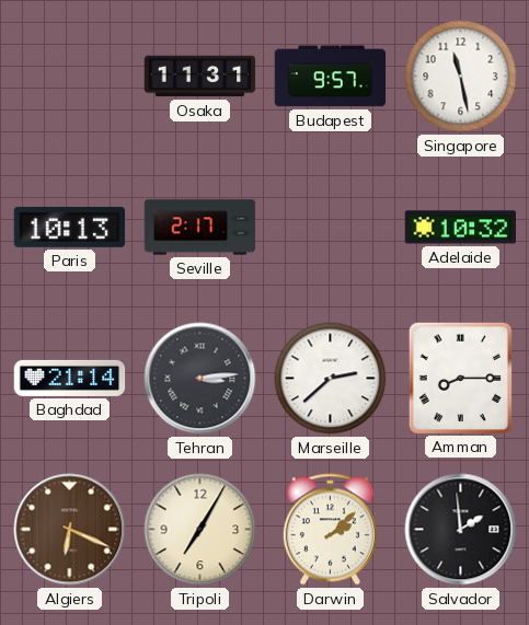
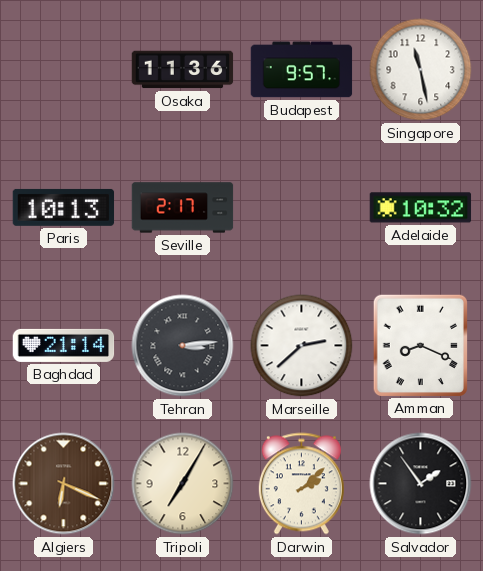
Osaka: 11:31 -> 11:36 (183, 70)
Amman: 8:15 -> 8:19 (420, 345)
Salvador: 1:59 -> 1:54 (421, 484)
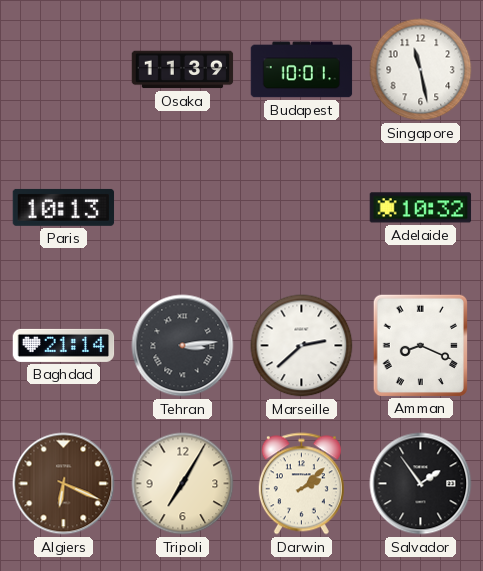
Osaka: 11:36 -> 11:39 (183, 70)
Budapest: 9:57 -> 10:01 (302, 70)
Seville: 2:17 -> none (183, 208)
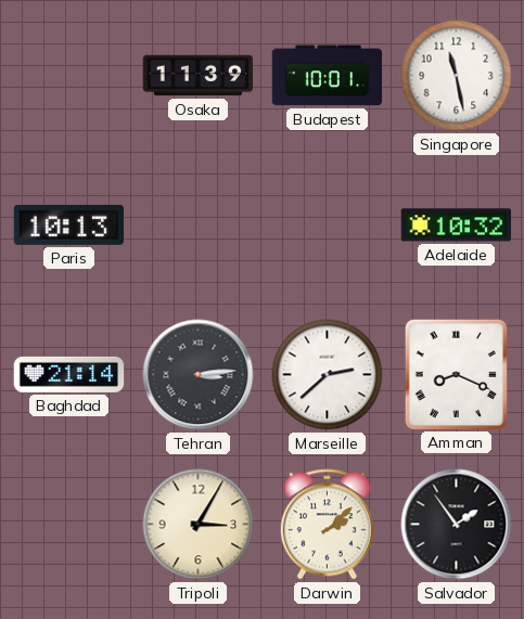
Algiers: 6:19 -> none (64, 484)
Tripoli: 7:05 -> 3:05 (199, 525)
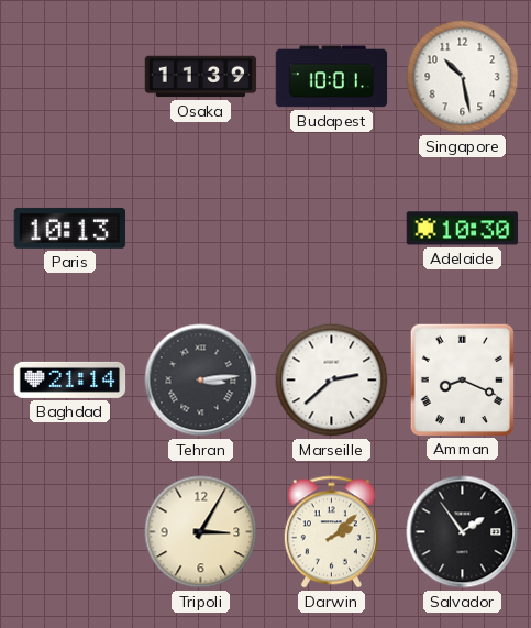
Singapore: 11:28 -> 10:28 (463, 77)
Adelaide: 10:32 -> 10:30 (463, 229)
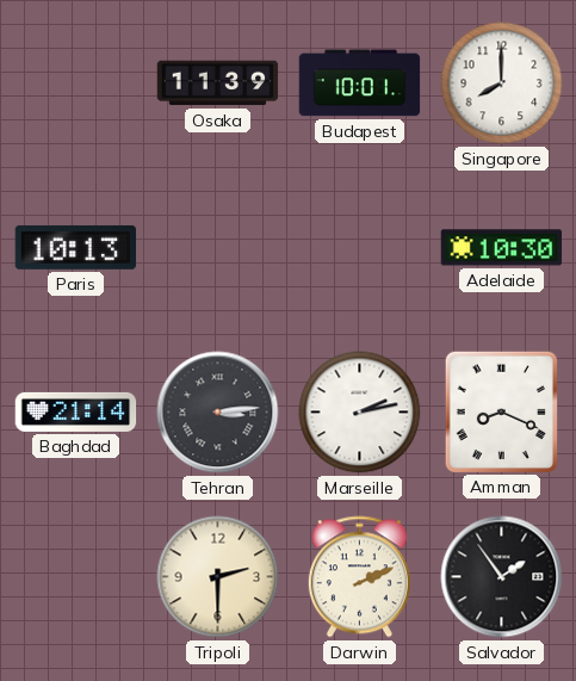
Singapore: 10:28 -> 8:00 (502, 83)
Marseille: 2:38 -> 2:13 (360, 413)
Tripoli: 3:05 -> 2:30 (218, 577)
Darwin: 2:08 -> 2:11 (359, 577)
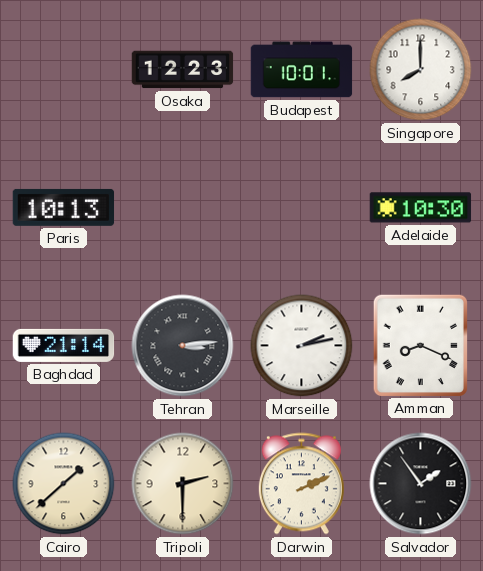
Osaka: 11:39 -> 12:23 (183, 70)
Cairo: none -> 1:38 (64, 484)
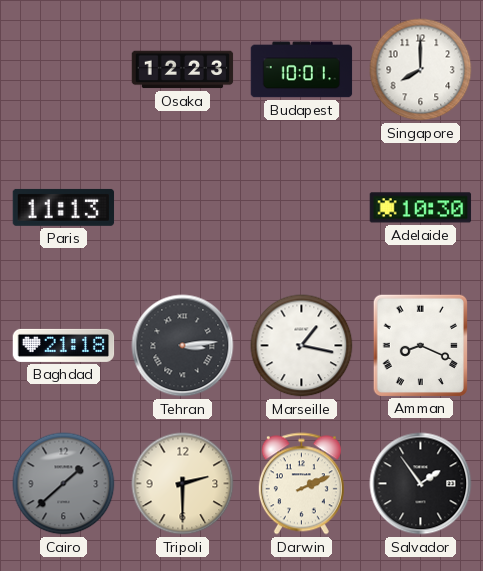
Paris: 10:13 -> 11:13 (64, 207)
Baghdad: 21:14 -> 21:18 (64, 345)
Marseille: 2:13 -> 1:17 (302, 346)
Cairo dial: cream -> grey (64, 484)
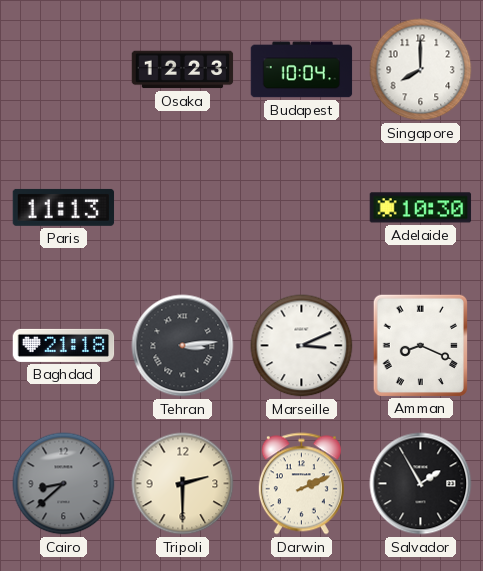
Budapest: 10:01 -> 10:04 (302, 70)
Marseille: 1:17 -> 3:11 (302, 346)
Cairo: 1:38 -> 8:38 (64, 484)
Salvador: 1:54 -> 1:55 (421, 484)
